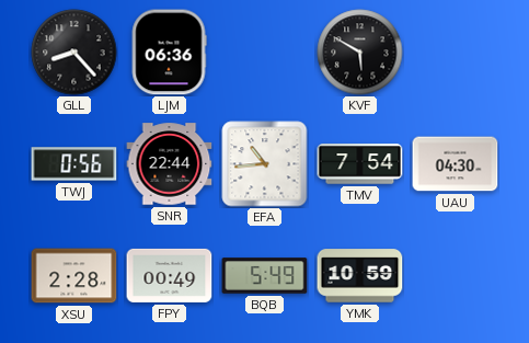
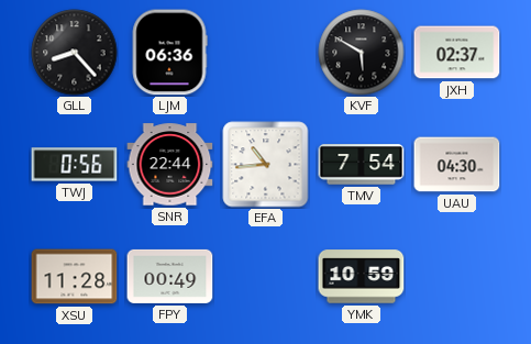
JXH: none -> 02:37 (457, 53)
XSU: 2:28 -> 11:28 (75, 277)
BQB: 5:49 -> none (265, 276)
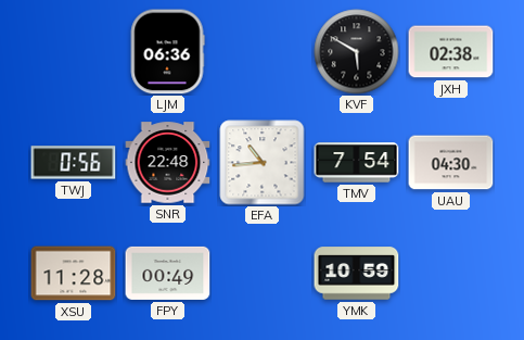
GLL: 8:23 -> none (75, 53)
JXH: 02:37 -> 02:38 (451, 52)
SNR: 22:44 -> 22:48 (168, 163)
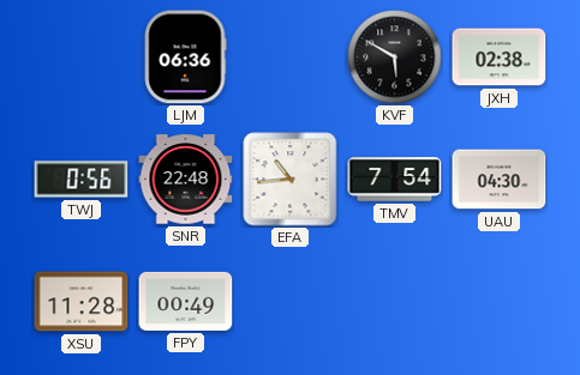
YMK: 10:59 -> none (357, 274)
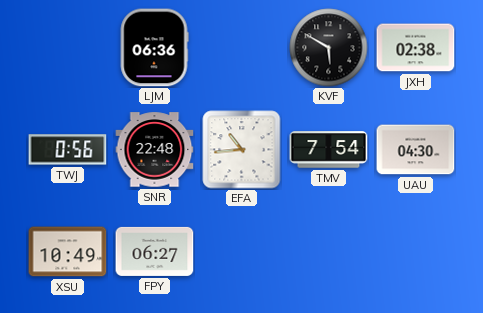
XSU: 11:28 -> 10:49 (68, 252)
FPY: 00:49 -> 06:27 (155, 251)
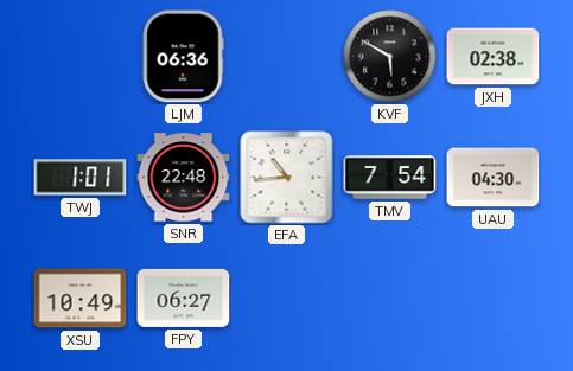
TWJ: 0:56 -> 1:01 (81, 178)
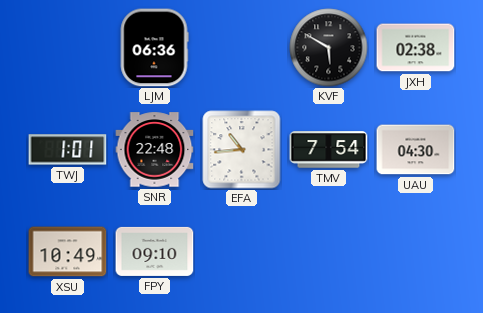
FPY: 06:27 -> 09:10 (155, 251)
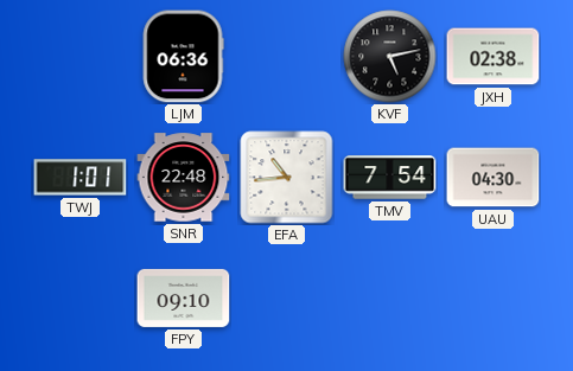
KVF: 5:50 -> 5:13 (390, 57)
XSU: 10:49 -> none (68, 252)
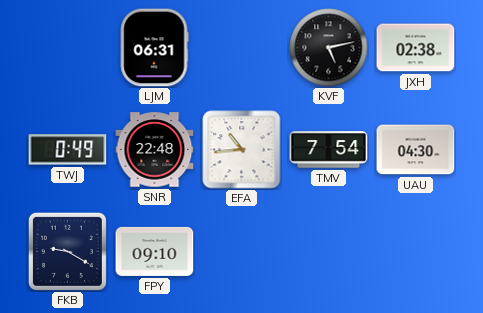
LJM: 06:36 -> 06:31 (154, 48)
TWJ: 1:01 -> 0:49 (68, 150)
FKB: none -> 9:20 (67, 251)
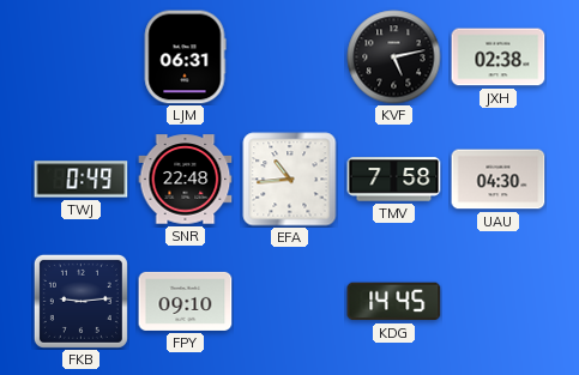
TMV: 7:54 -> 7:58 (394, 180)
FKB: 9:20 -> 9:14 (80, 301)
KDG: none -> 14:45 (394, 302)
